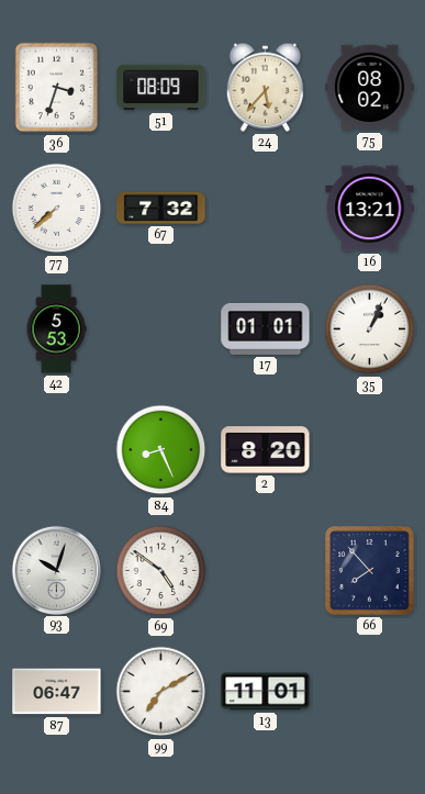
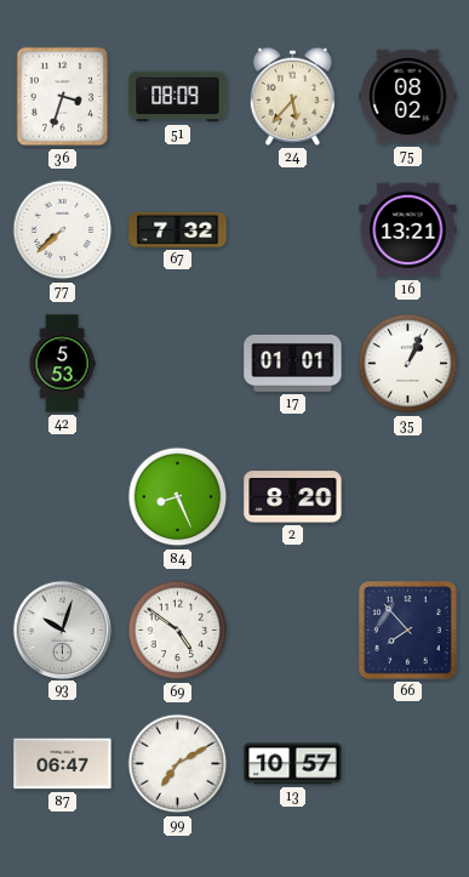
13: 11:01 -> 10:57 (293, 764)
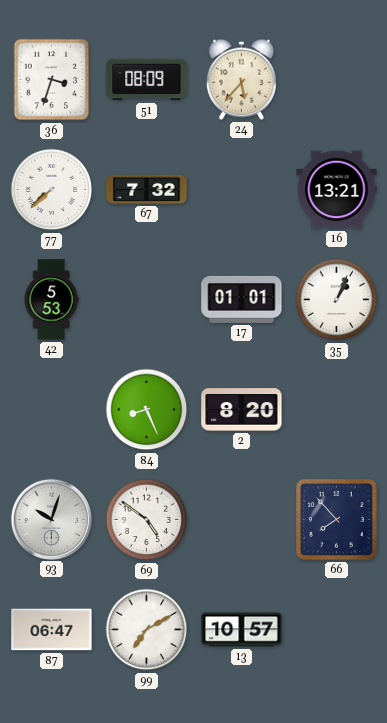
75: 08:02 -> none (408, 97)
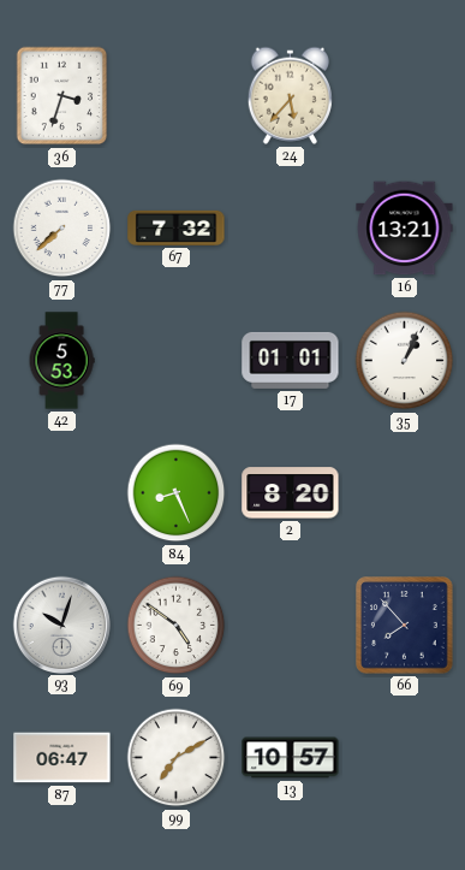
51: 08:09 -> none (147, 80)
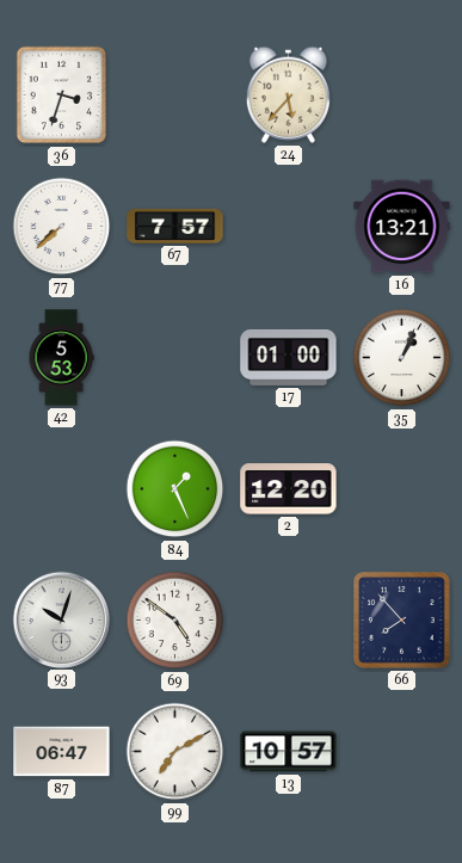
67: 7:32 -> 7:57 (175, 226)
17: 01:01 -> 01:00 (289, 357)
84: 8:26 -> 1:26 (175, 489)
2: 8:20 -> 12:20 (289, 489)
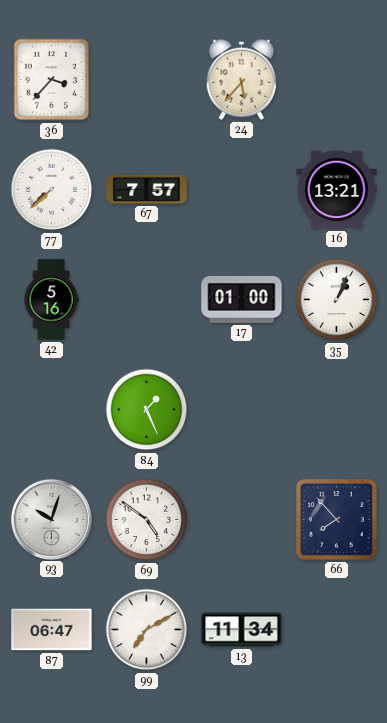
36: 3:33 -> 3:37 (52, 80)
42: 5:53 -> 5:16 (51, 300)
2: 12:20 -> none (289, 489)
13: 10:57 -> 11:34 (242, 630)
